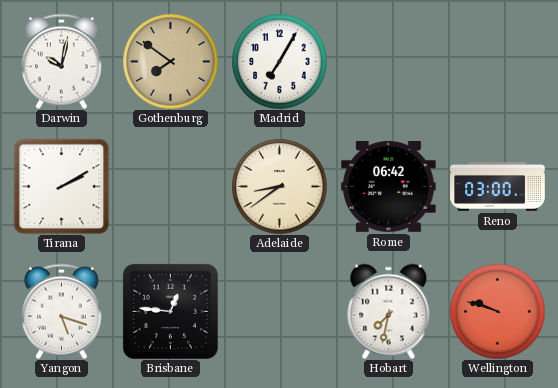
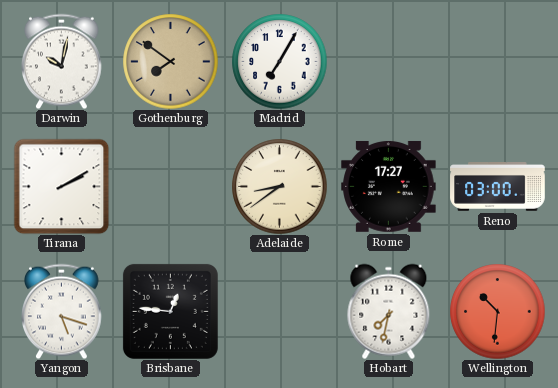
Rome: 06:42 -> 17:27 (389, 186)
Wellington: 9:48 -> 10:31 (497, 311)
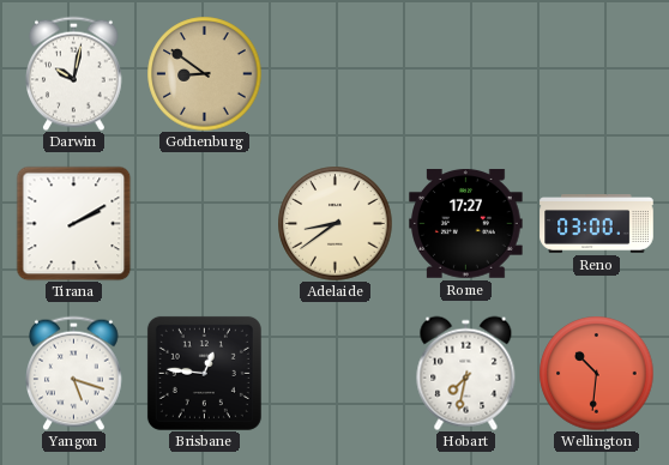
Gothenburg: 7:51 -> 8:51 (204, 73)
Madrid: 7:05 -> none (279, 61)
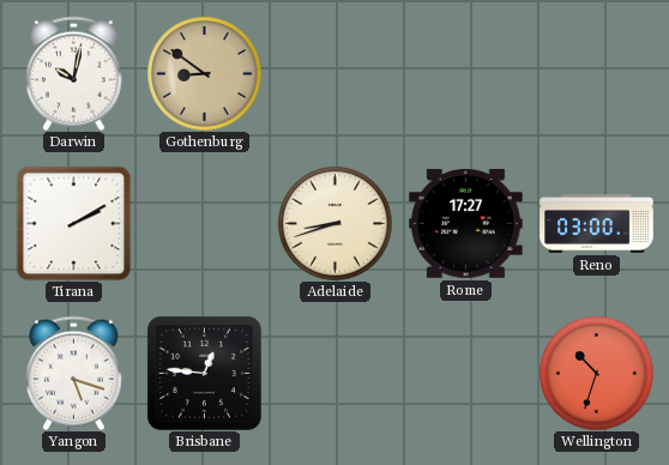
Adelaide: 8:39 -> 8:42 (334, 223)
Hobart: 7:32 -> none (466, 373)
Wellington: 10:31 -> 10:33 (596, 373)
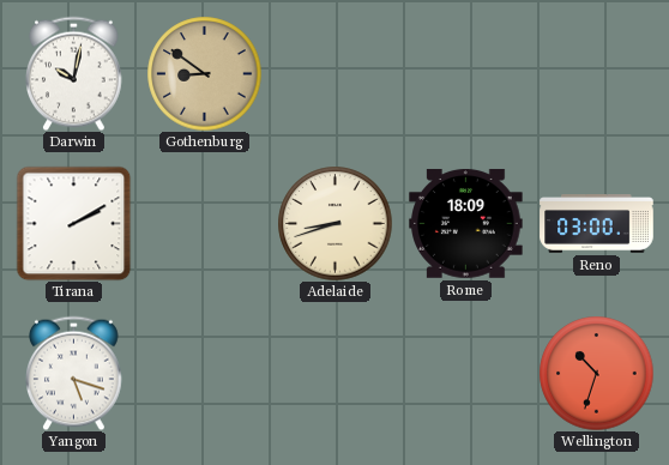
Rome: 17:27 -> 18:09 (466, 223)
Brisbane: 12:46 -> none (204, 373)
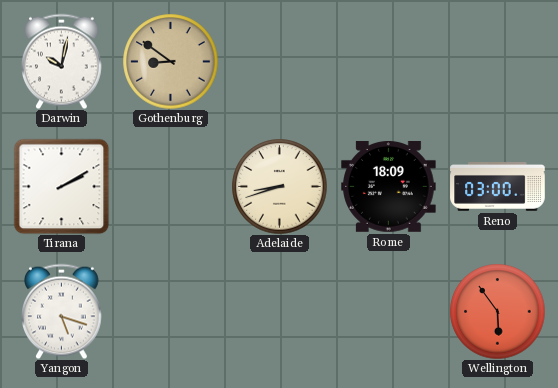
Wellington: 10:33 -> 5:54 (497, 311)
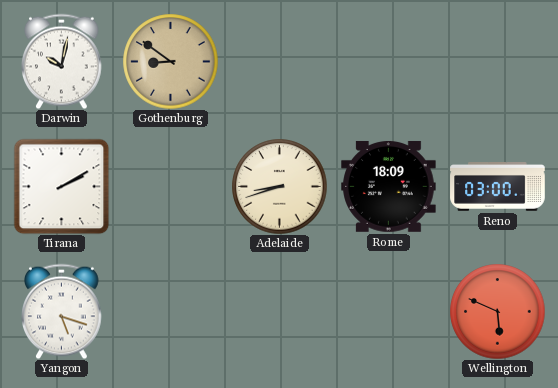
Wellington: 5:54 -> 5:49 (497, 311)
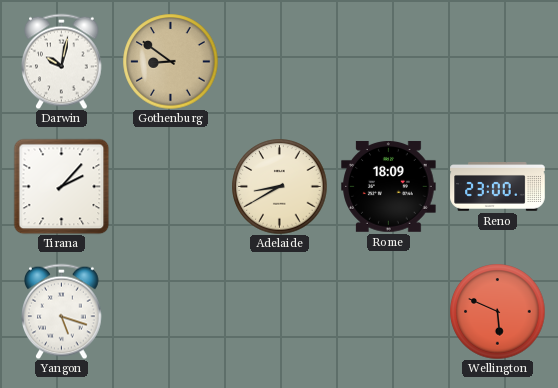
Tirana: 2:10 -> 2:07 (61, 186)
Adelaide: 8:42 -> 8:40 (279, 186)
Reno: 03:00 -> 23:00 (498, 187)
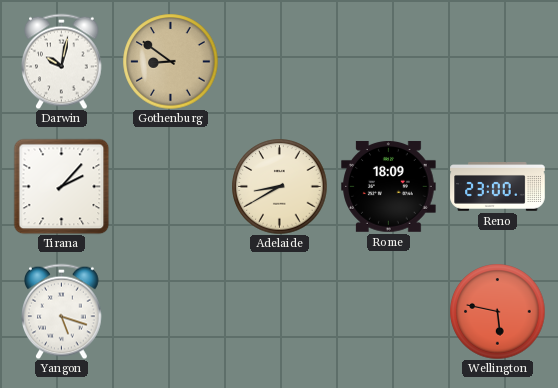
Wellington: 5:49 -> 5:47 (497, 311)
